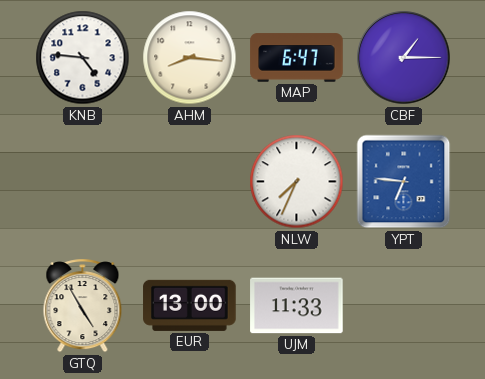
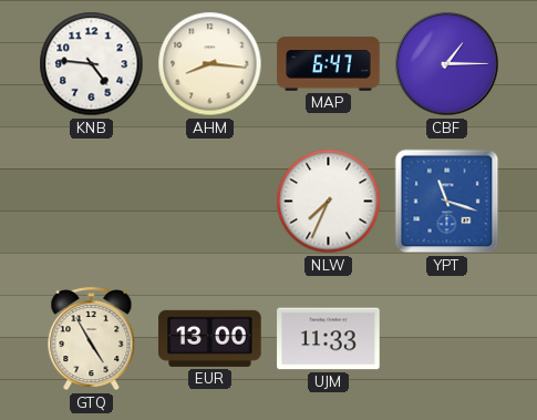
YPT: 6:46 -> 11:18 (447, 202)
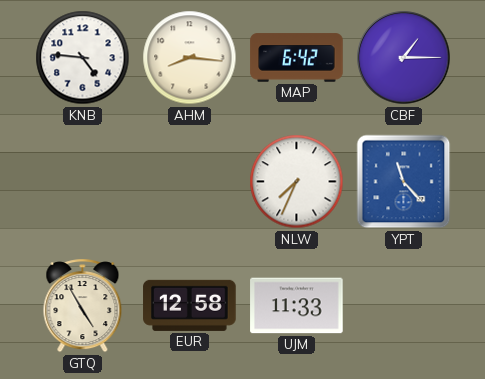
MAP: 6:47 -> 6:42 (297, 58)
YPT: 11:18 -> 11:23 (404, 182)
EUR: 13:00 -> 12:58 (190, 305)
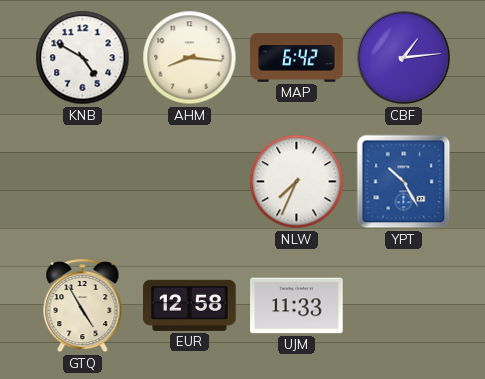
KNB: 4:46 -> 4:50 (83, 58)
CBF: 1:15 -> 1:14 (404, 58)
YPT: 11:23 -> 10:25 (404, 182)
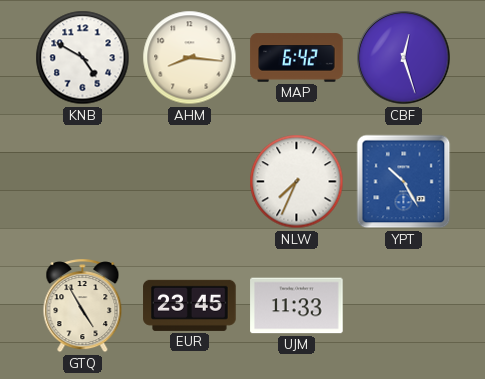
CBF: 1:14 -> 12:27 (404, 58)
EUR: 12:58 -> 23:45 (190, 305)
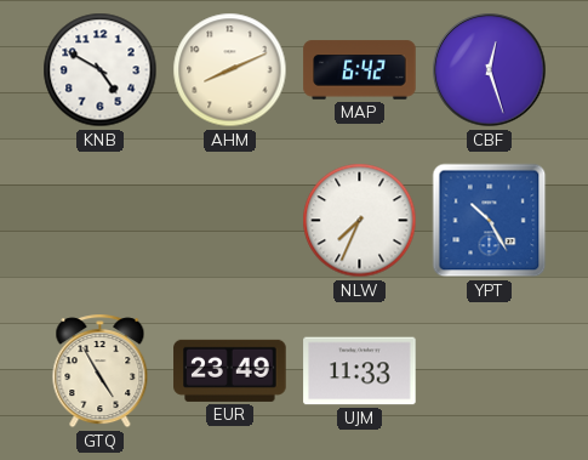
AHM: 8:16 -> 8:11 (230, 70)
EUR: 23:45 -> 23:49 (230, 370)
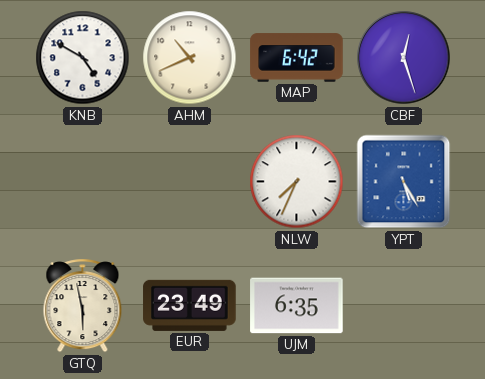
AHM: 8:11 -> 10:41 (190, 58)
YPT: 10:25 -> 5:25 (404, 182)
GTQ: 4:55 -> 5:58 (83, 306)
UJM: 11:33 -> 6:35 (297, 306)
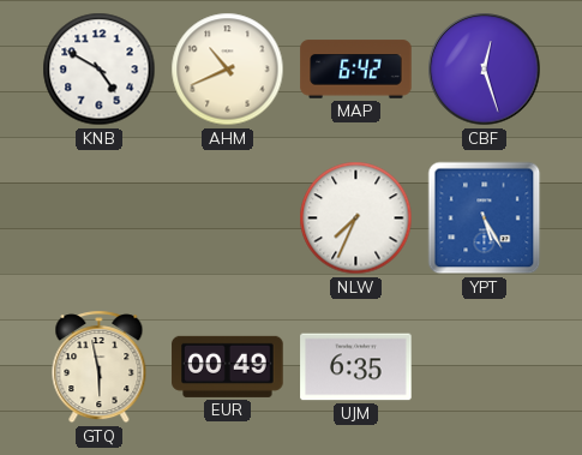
EUR: 23:49 -> 00:49 (228, 366)
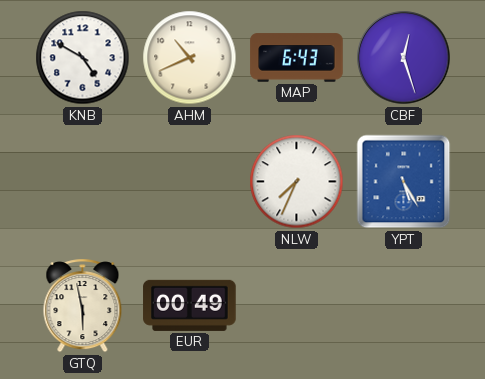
MAP: 6:42 -> 6:43 (297, 58)
UJM: 6:35 -> none (356, 367)
